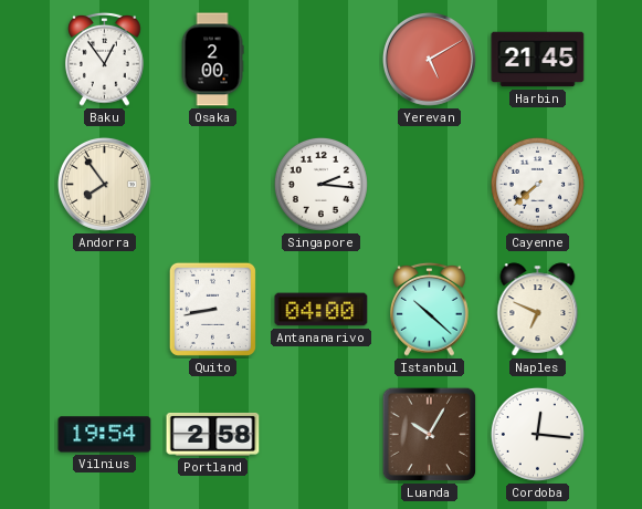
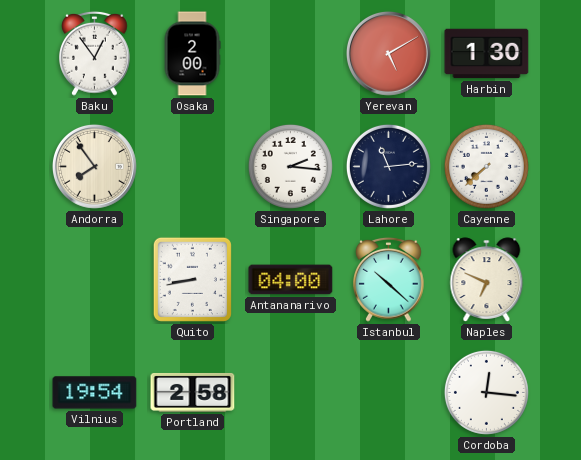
Harbin: 21:45 -> 1:30 (487, 54)
Lahore: none -> 11:14 (388, 166)
Luanda: 10:05 -> none (430, 435)
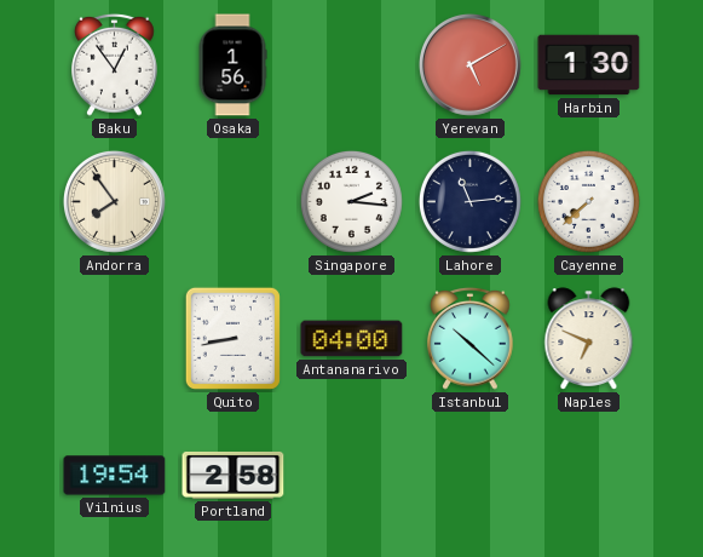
Osaka: 2:00 -> 1:56 (232, 65)
Cordoba: 12:16 -> none (486, 392)
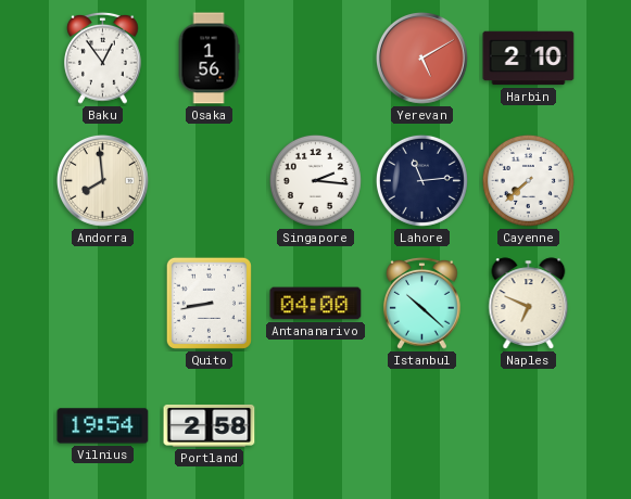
Harbin: 1:30 -> 2:10 (529, 59)
Andorra: 7:54 -> 7:59 (102, 180)
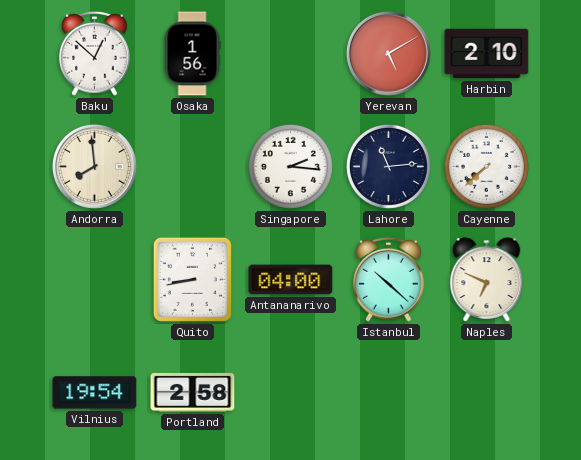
Baku: 12:54 -> 12:52 (95, 53)
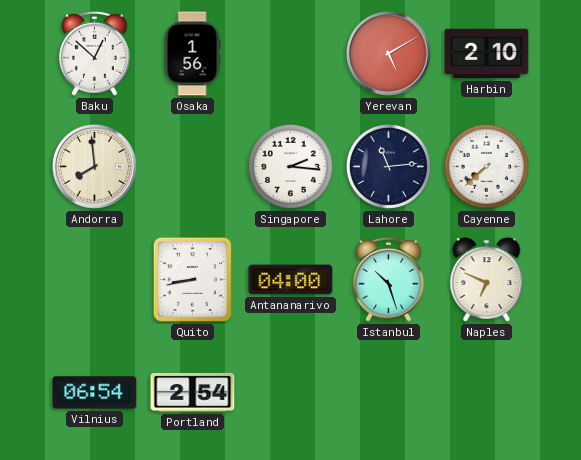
Istanbul: 10:22 -> 10:27 (389, 279)
Vilnius: 19:54 -> 06:54 (95, 393)
Portland: 2:58 -> 2:54 (193, 392)
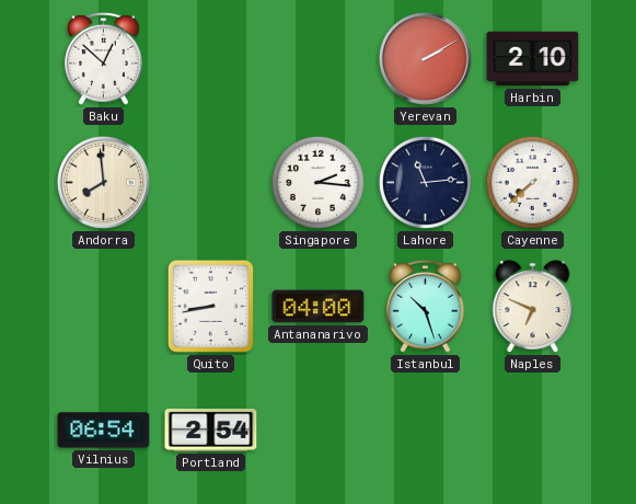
Osaka: 1:56 -> none (192, 54)
Yerevan: 5:10 -> 2:10 (425, 58)
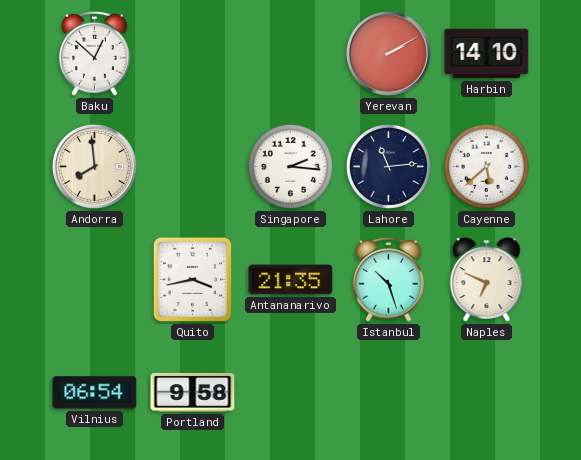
Harbin: 2:10 -> 14:10 (487, 54)
Cayenne: 7:38 -> 5:38 (486, 166)
Quito: 8:43 -> 3:43 (192, 279)
Antananarivo: 04:00 -> 21:35 (291, 280)
Portland: 2:54 -> 9:58 (193, 392)
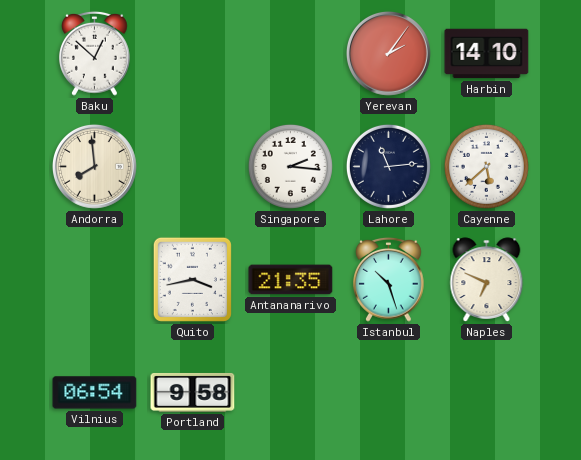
Yerevan: 2:10 -> 2:06 (388, 53)
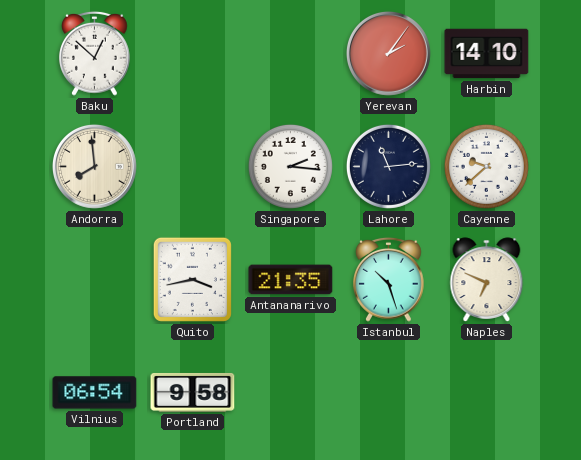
Cayenne: 5:38 -> 9:38 (486, 166)
